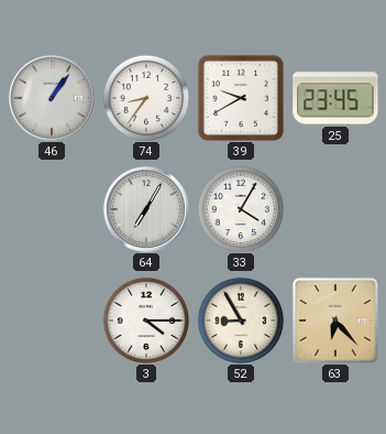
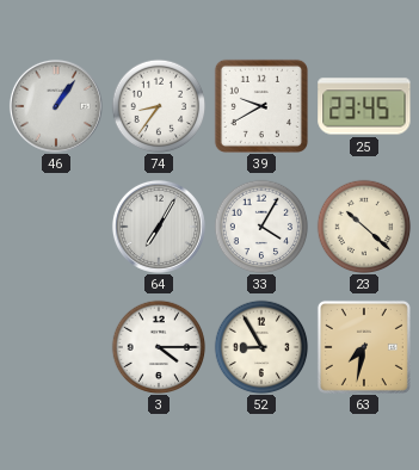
23: none -> 10:22 (364, 227)
63: 6:23 -> 7:32 (364, 347)
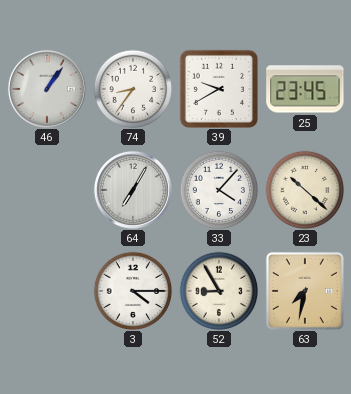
33: 4:05 -> 4:07 (219, 190)
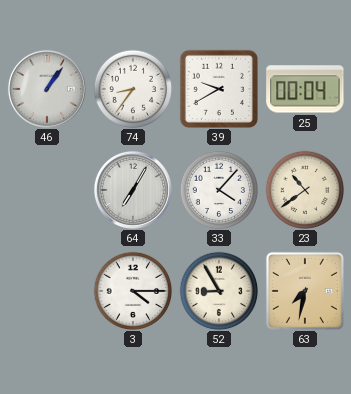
25: 23:45 -> 00:04 (305, 89)
23: 10:22 -> 10:39 (305, 190)
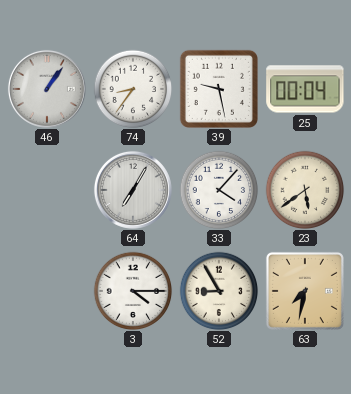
39: 9:40 -> 9:28 (219, 89)
23: 10:39 -> 5:39 (305, 190)
